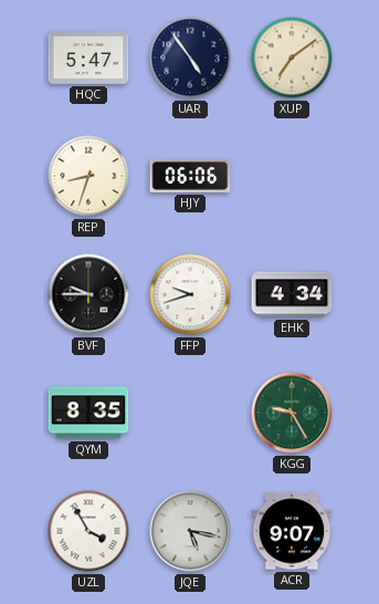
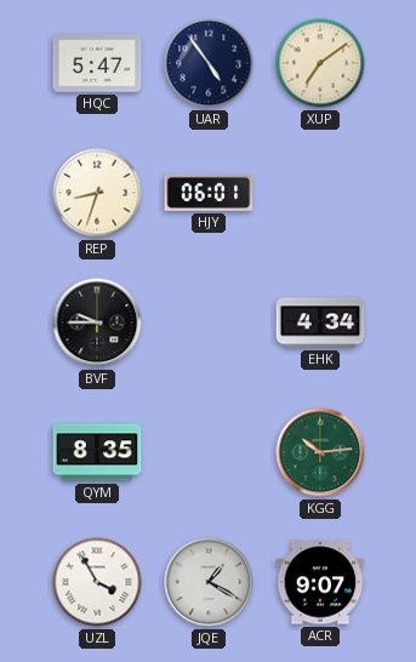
HJY: 06:06 -> 06:01 (209, 193)
FFP: 9:42 -> none (190, 294)
KGG: 9:25 -> 10:14 (320, 452)
JQE: 5:17 -> 1:20 (209, 582)
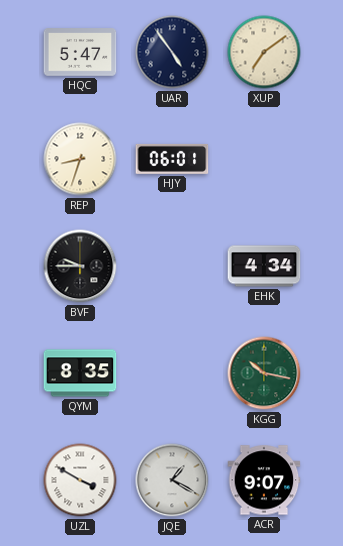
KGG: 10:14 -> 10:17 (264, 373)
UZL: 3:55 -> 3:50 (80, 480)
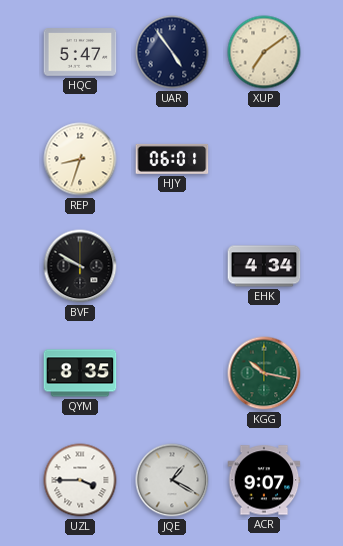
BVF: 9:45 -> 9:50 (80, 266)
UZL: 3:50 -> 3:45 (80, 480)
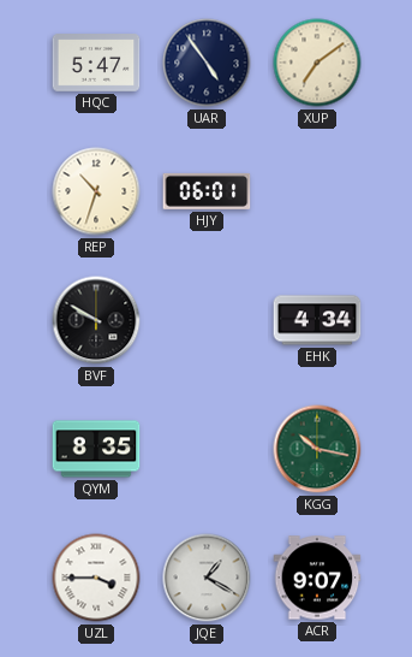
REP: 8:33 -> 10:33 (96, 191)
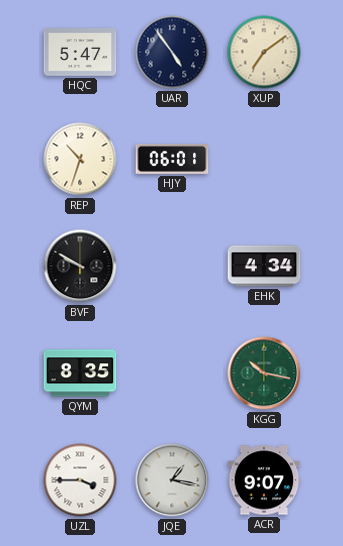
JQE: 1:20 -> 1:17 (172, 480)
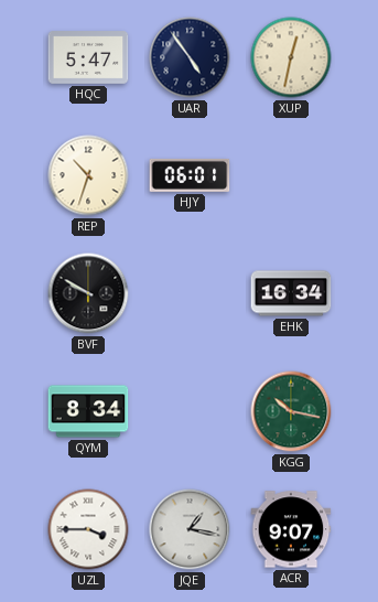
XUP: 7:09 -> 12:32 (291, 57)
EHK: 4:34 -> 16:34 (291, 293)
QYM: 8:35 -> 8:34 (88, 411)
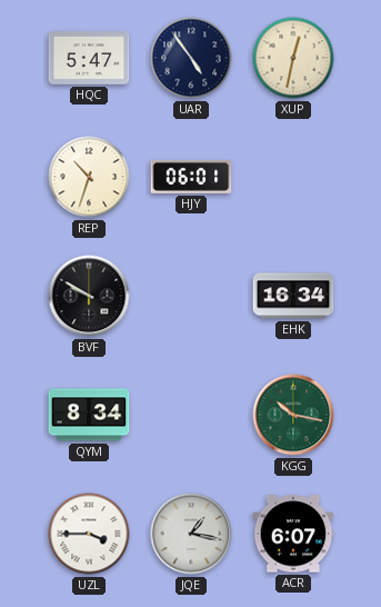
ACR: 9:07 -> 6:07 (293, 534)
